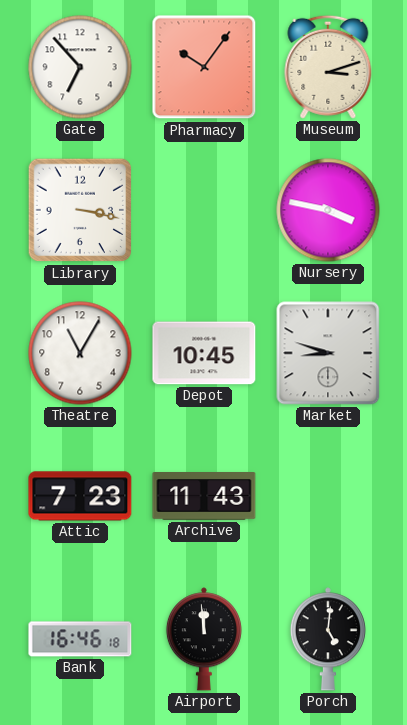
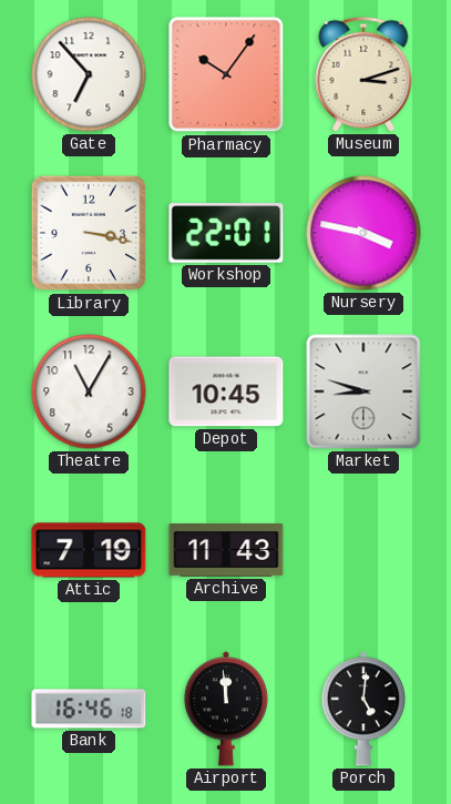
Workshop: none -> 22:01 (226, 233)
Attic: 7:23 -> 7:19 (89, 550)
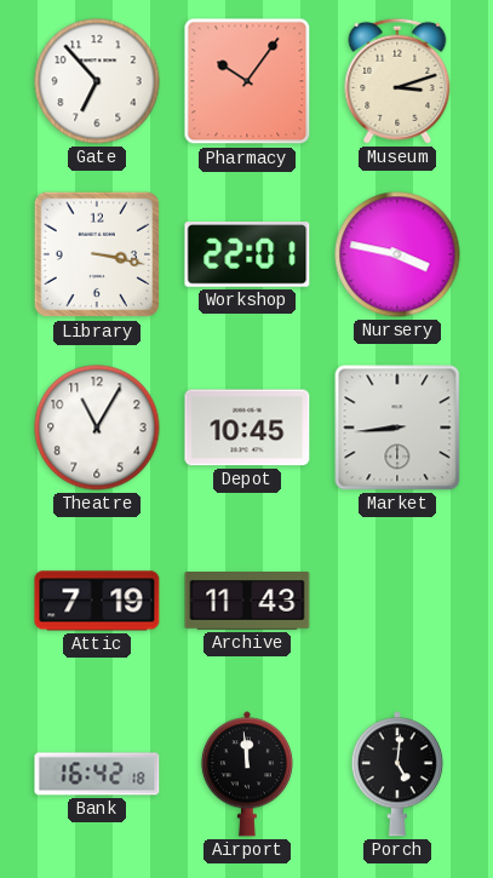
Market: 8:48 -> 8:44 (397, 427)
Bank: 16:46 -> 16:42 (97, 774)
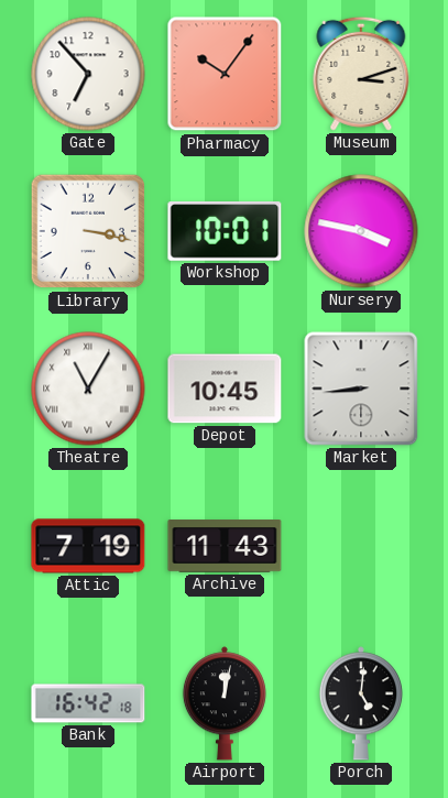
Workshop: 22:01 -> 10:01 (225, 231)
Theatre numerals: Arabic -> Roman (88, 389)
Airport: 11:59 -> 12:02 (225, 703)
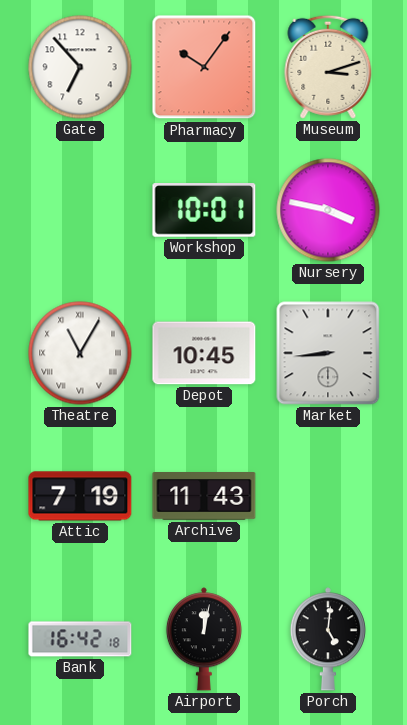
Library: 3:17 -> none (88, 231)
